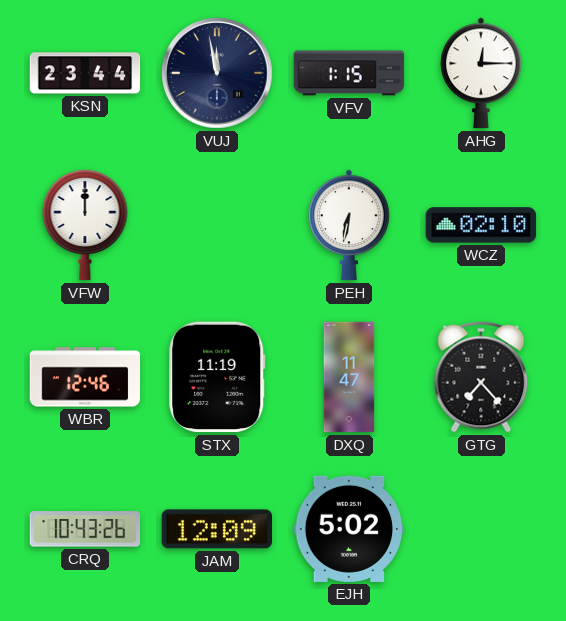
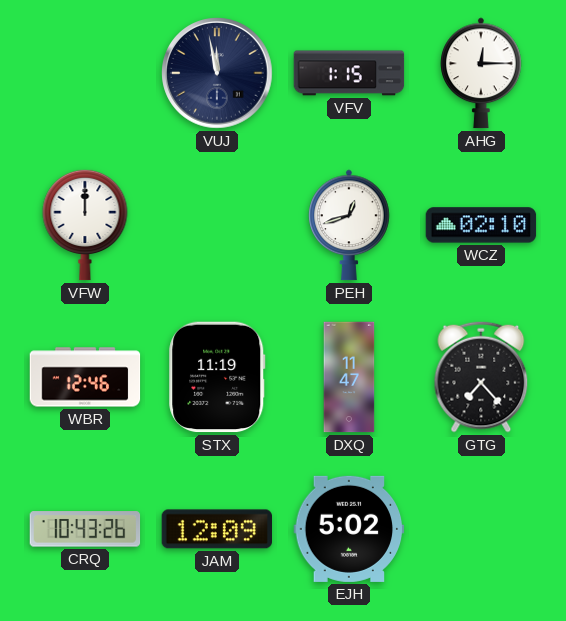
KSN: 23:44 -> none (85, 73)
PEH: 6:32 -> 12:42 (349, 225)
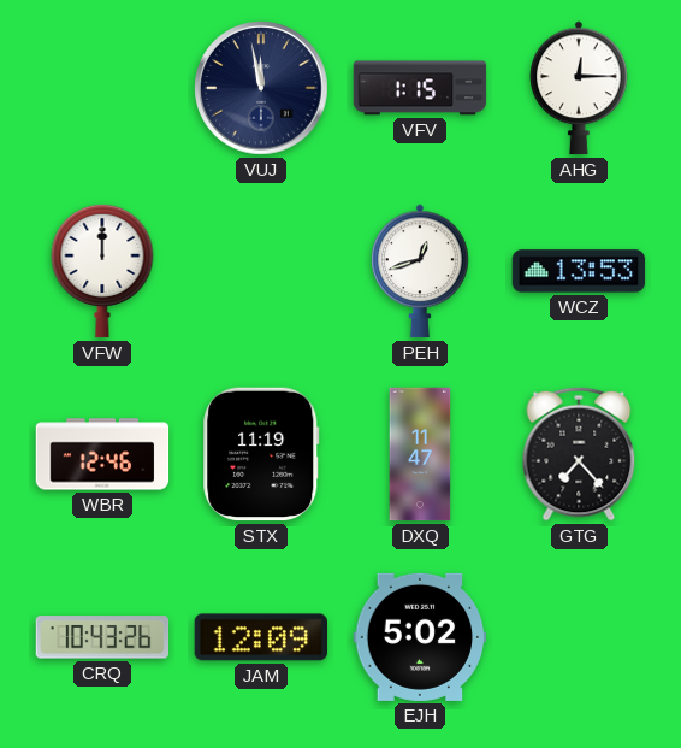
WCZ: 02:10 -> 13:53 (579, 271)
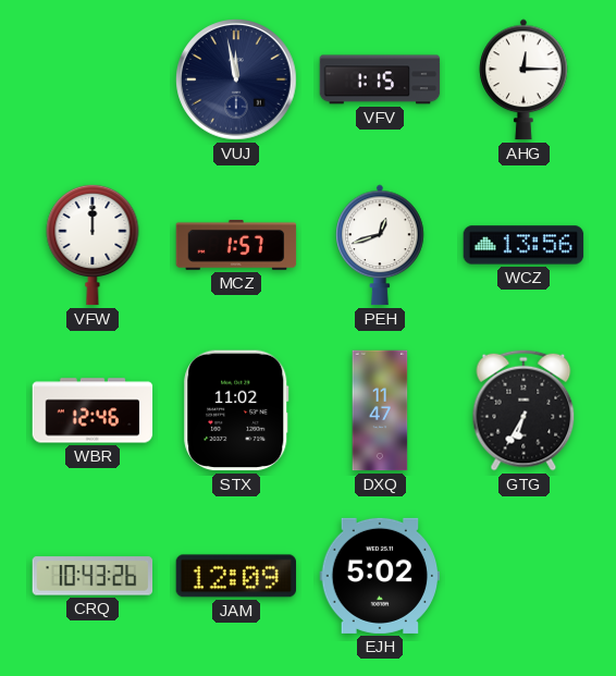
MCZ: none -> 1:57 (236, 245)
WCZ: 13:53 -> 13:56 (523, 245)
STX: 11:19 -> 11:02 (236, 410)
GTG: 7:23 -> 6:35 (523, 410)
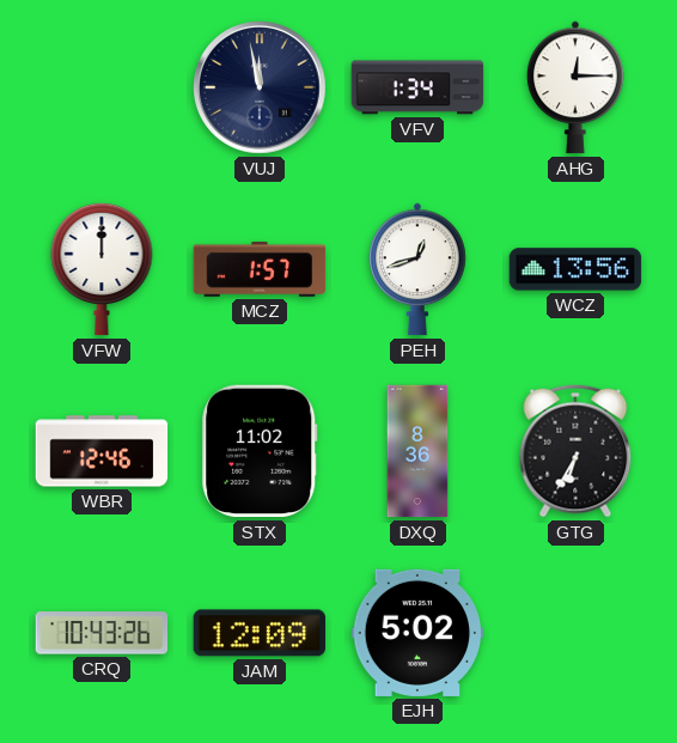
VFV: 1:15 -> 1:34 (417, 87)
DXQ: 11:47 -> 8:36 (417, 451)
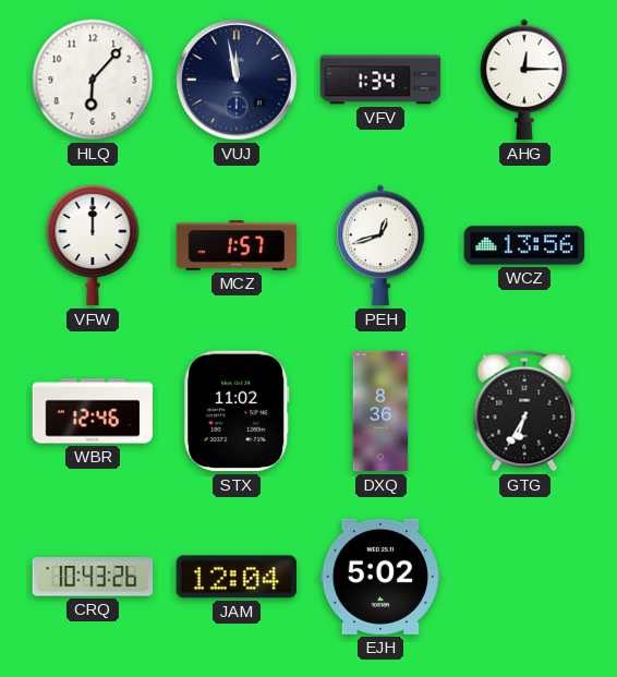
HLQ: none -> 6:07 (93, 80)
JAM: 12:09 -> 12:04 (237, 577)
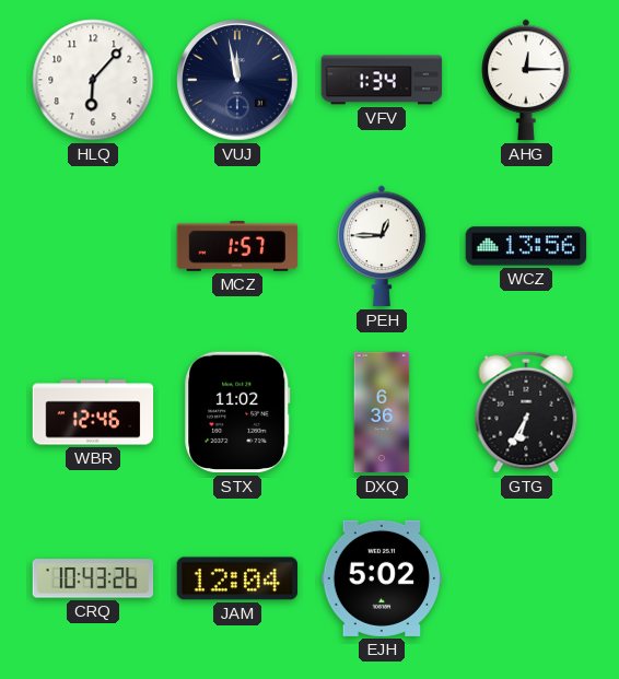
VFW: 12:00 -> none (93, 245)
PEH: 12:42 -> 12:45 (382, 246)
DXQ: 8:36 -> 6:36 (382, 412)
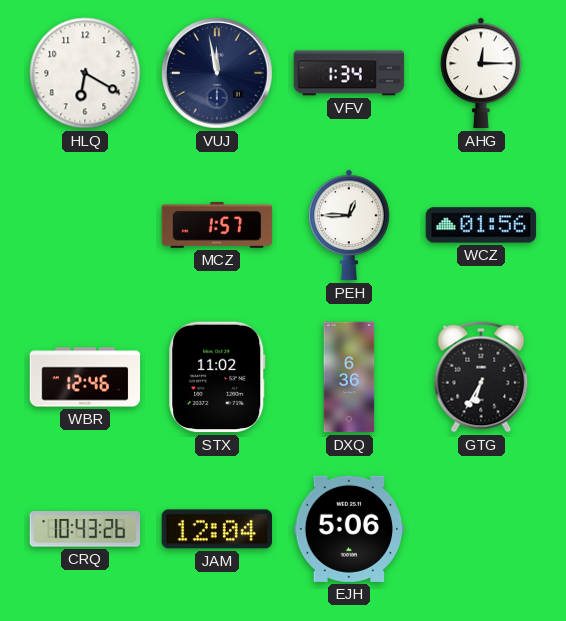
HLQ: 6:07 -> 6:20 (85, 73)
WCZ: 13:56 -> 01:56 (481, 225)
EJH: 5:02 -> 5:06 (349, 529)
